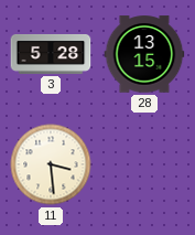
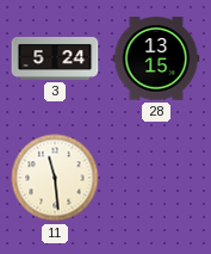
3: 5:28 -> 5:24 (55, 58)
11: 3:29 -> 11:29 (55, 178)
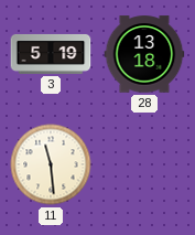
3: 5:24 -> 5:19 (51, 54)
28: 13:15 -> 13:18 (144, 54)
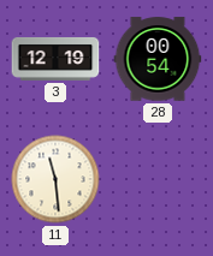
3: 5:19 -> 12:19 (55, 59)
28: 13:18 -> 00:54 (158, 59)
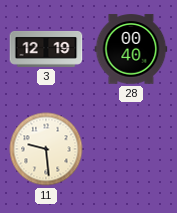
28: 00:54 -> 00:40 (131, 49)
11: 11:29 -> 9:29 (46, 149)
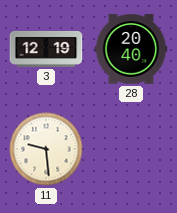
28: 00:40 -> 20:40 (131, 49)
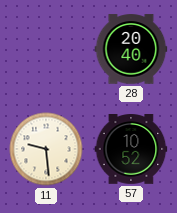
3: 12:19 -> none (46, 49)
57: none -> 10:52 (131, 149)
